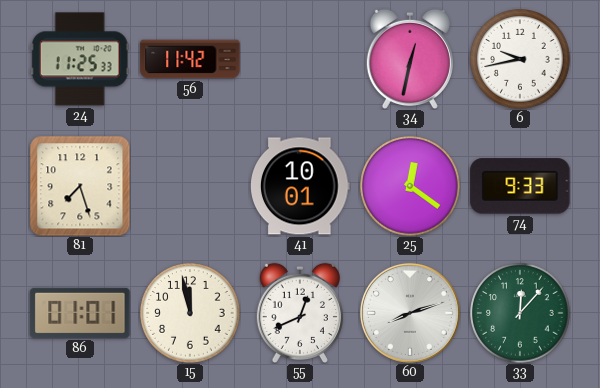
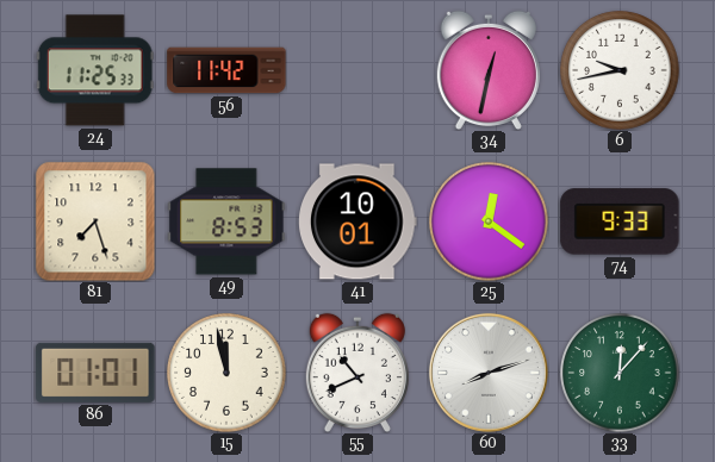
49: none -> 8:53 (226, 221)
55: 12:41 -> 10:41 (357, 373)
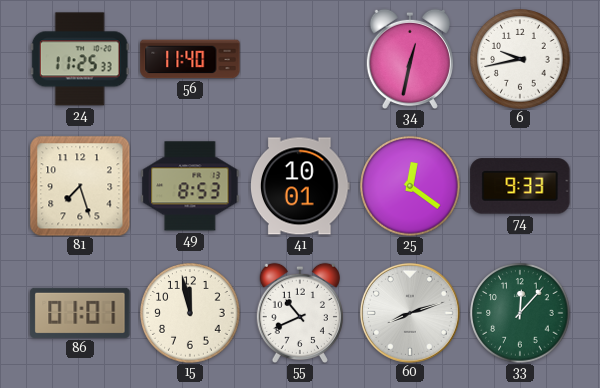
56: 11:42 -> 11:40 (190, 59)
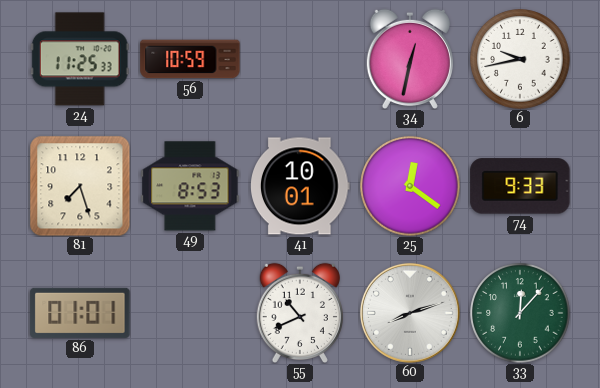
56: 11:40 -> 10:59 (190, 59)
15: 11:58 -> none (190, 313)
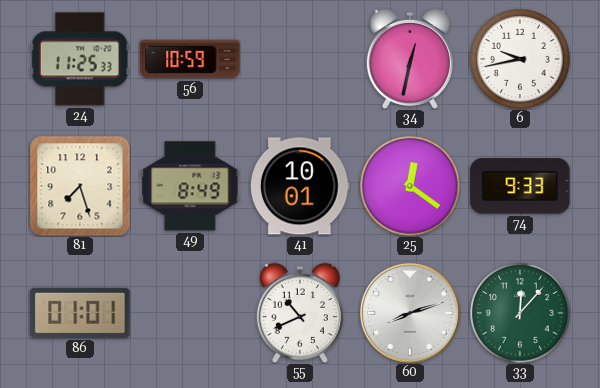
49: 8:53 -> 8:49 (190, 186)
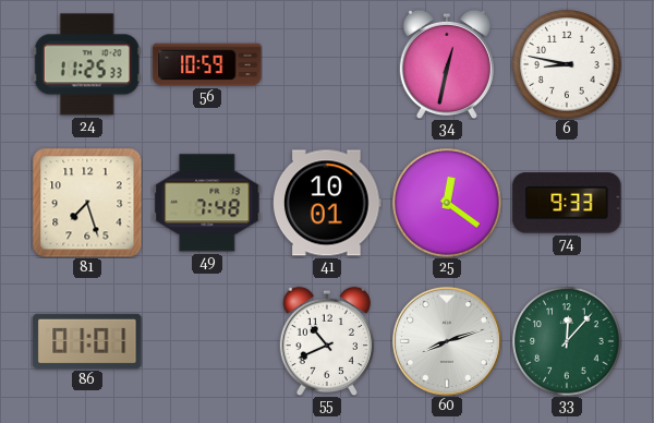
6: 9:43 -> 8:47 (567, 64)
49: 8:49 -> 7:48 (207, 203)
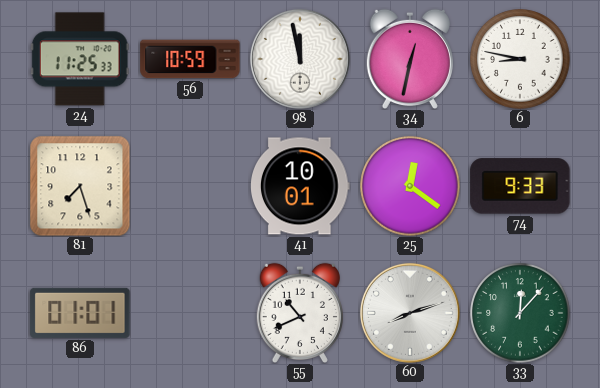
98: none -> 11:58 (300, 59)
49: 7:48 -> none (207, 203)
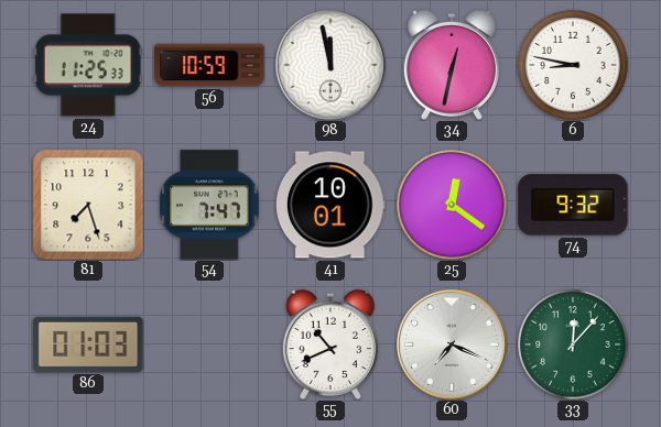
54: none -> 7:47 (209, 205)
74: 9:33 -> 9:32 (573, 205)
86: 01:01 -> 01:03 (88, 344)
60: 8:12 -> 7:19 (452, 344)
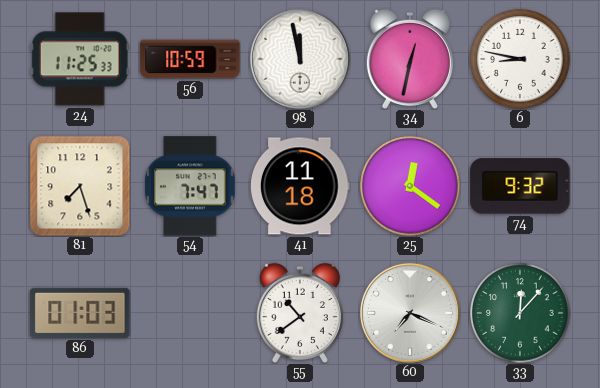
41: 10:01 -> 11:18 (301, 186)
55: 10:41 -> 10:39 (300, 313)
